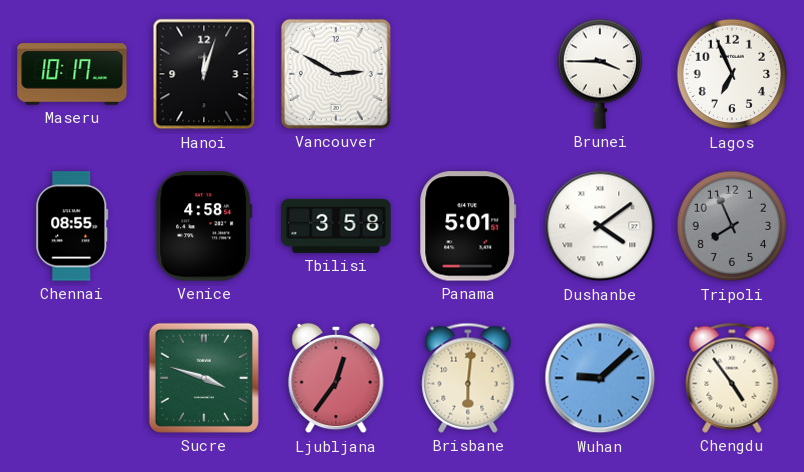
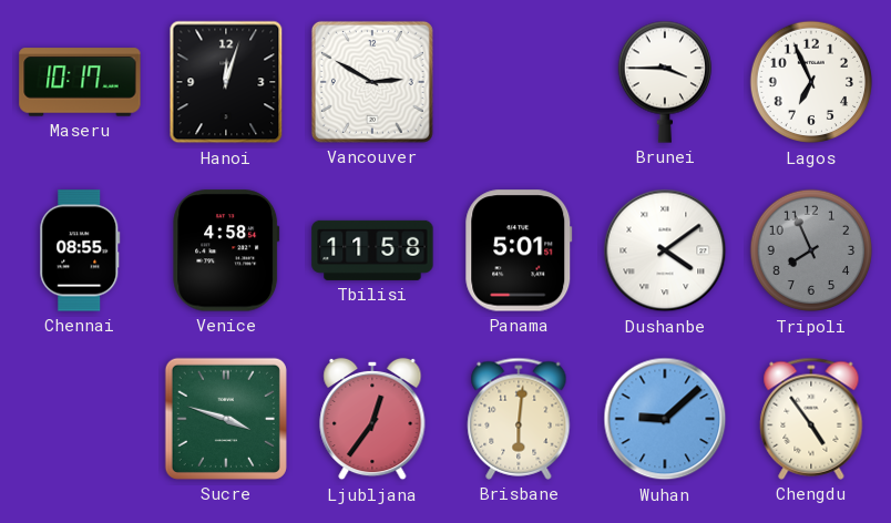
Tbilisi: 3:58 -> 11:58 (372, 250)
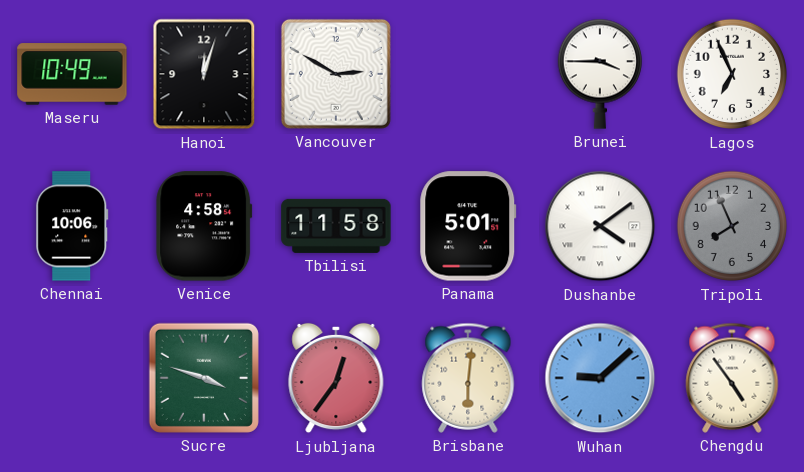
Maseru: 10:17 -> 10:49 (72, 74)
Chennai: 08:55 -> 10:06 (72, 226)
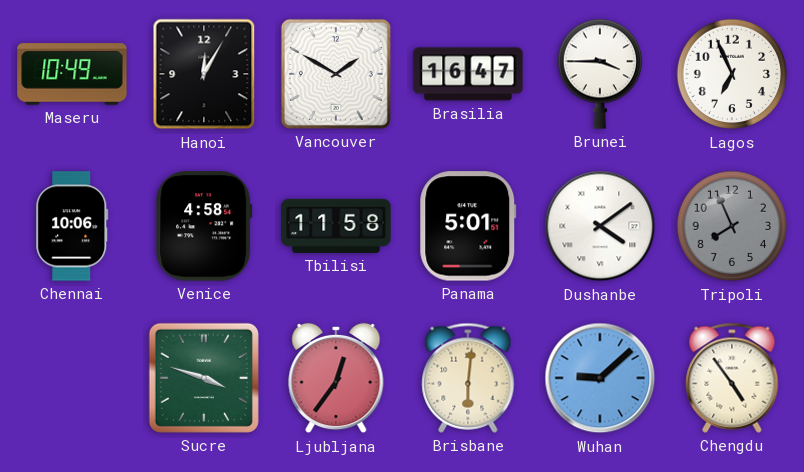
Hanoi: 12:03 -> 12:05 (204, 74)
Vancouver: 2:50 -> 1:50 (336, 74)
Brasilia: none -> 16:47 (468, 74)
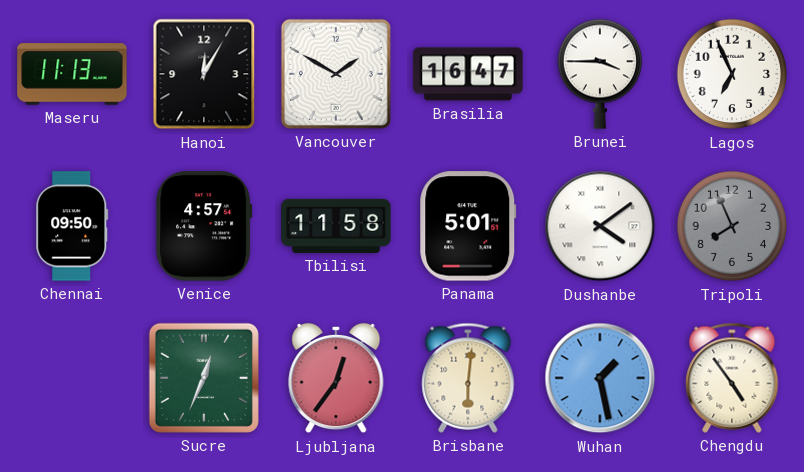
Maseru: 10:49 -> 11:13 (72, 74)
Chennai: 10:06 -> 09:50 (72, 226)
Venice: 4:58 -> 4:57 (204, 226)
Sucre: 3:48 -> 12:34 (204, 378)
Wuhan: 9:08 -> 1:28 (600, 378)
